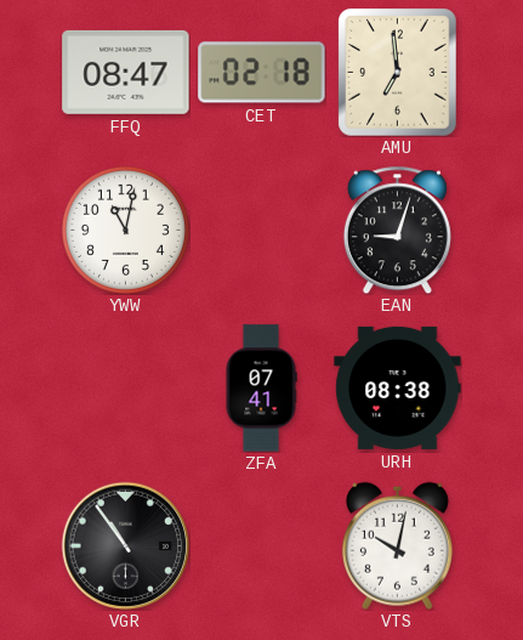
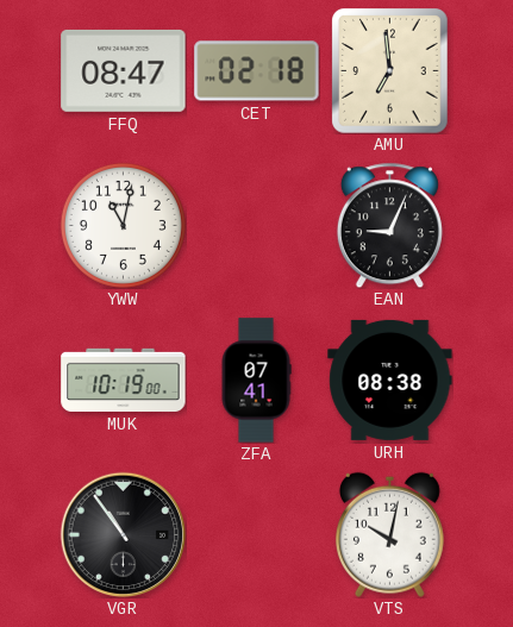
EAN: 9:03 -> 9:04 (389, 225)
MUK: none -> 10:19 (124, 380)
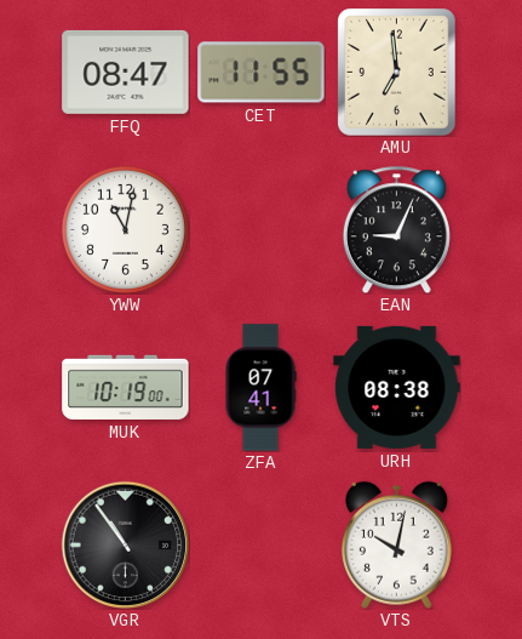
CET: 02:18 -> 11:55 (262, 73)
